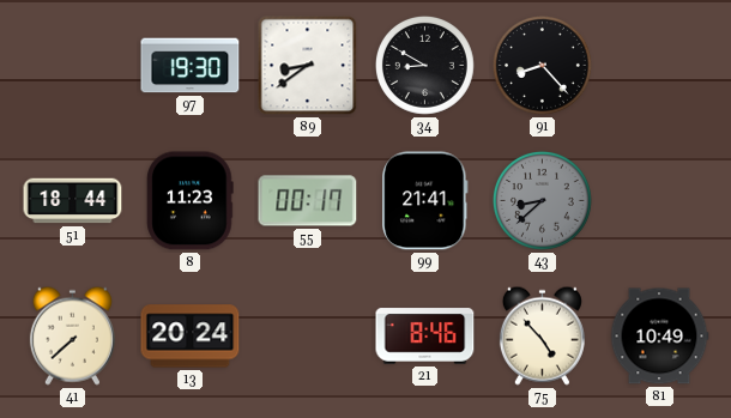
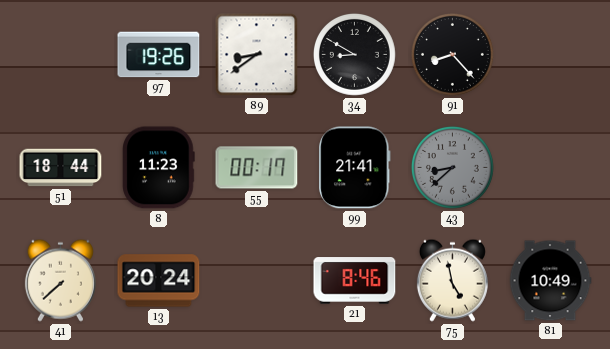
97: 19:30 -> 19:26 (159, 55)
75: 4:53 -> 4:58 (452, 280)
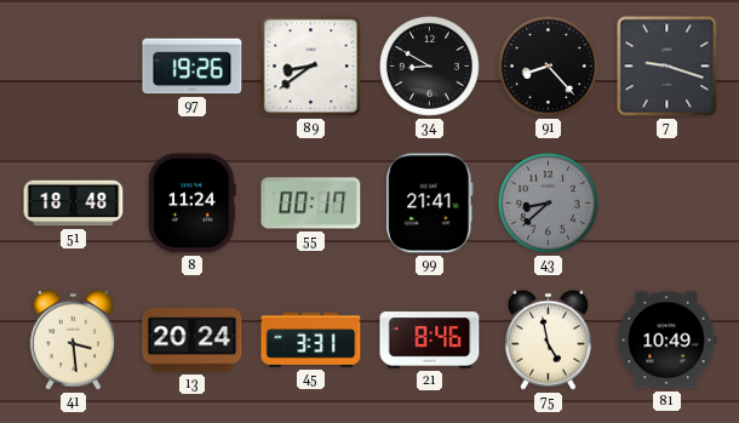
7: none -> 9:18 (668, 67)
51: 18:44 -> 18:48 (74, 204)
8: 11:23 -> 11:24 (193, 204)
41: 7:38 -> 3:29 (73, 339)
45: none -> 3:31 (311, 339)
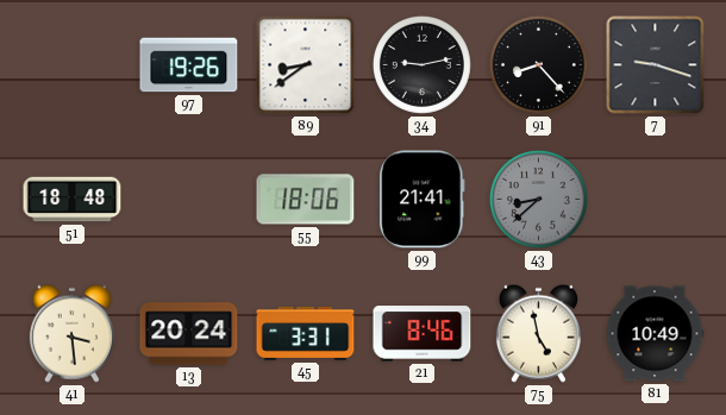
34: 8:50 -> 9:13 (421, 64)
8: 11:24 -> none (193, 204)
55: 00:17 -> 18:06 (306, 200)
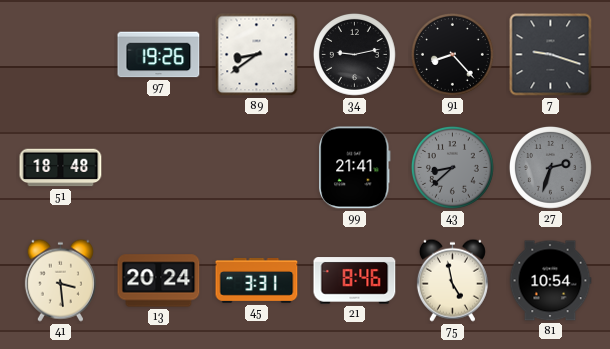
55: 18:06 -> none (306, 200)
27: none -> 2:33 (550, 167)
81: 10:49 -> 10:54 (550, 281)
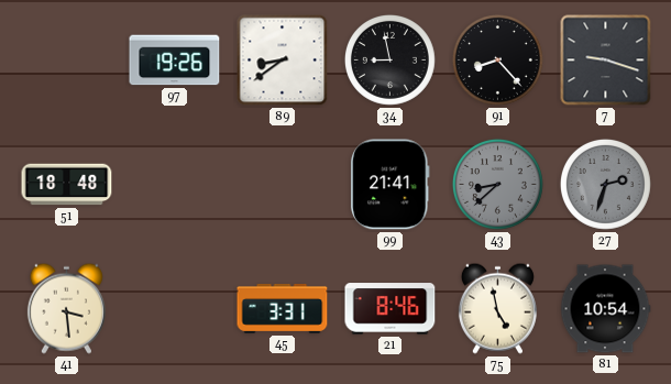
34: 9:13 -> 8:58 (389, 59)
13: 20:24 -> none (159, 281)
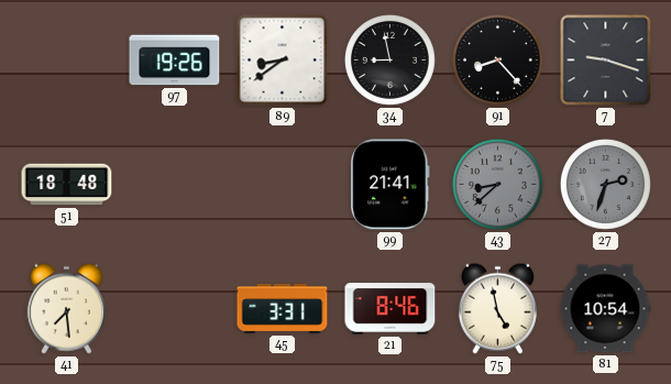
41: 3:29 -> 7:29 (66, 308)
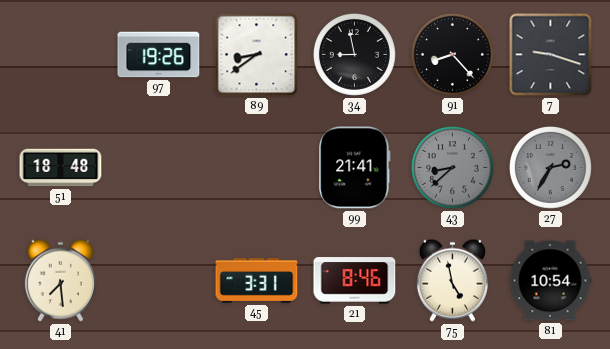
27: 2:33 -> 2:35 (550, 167)
